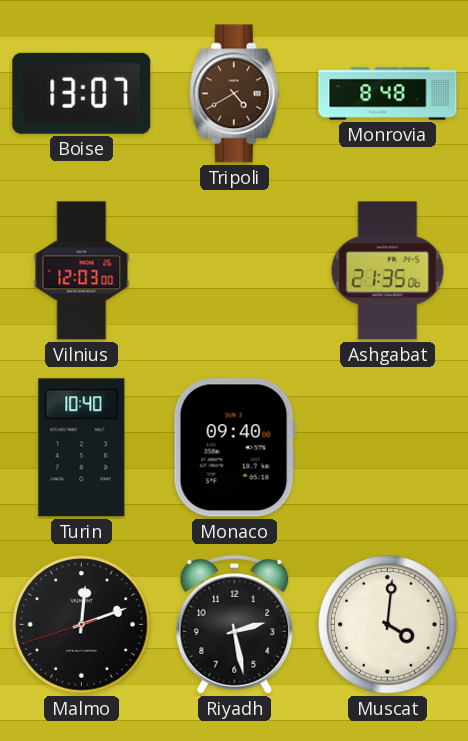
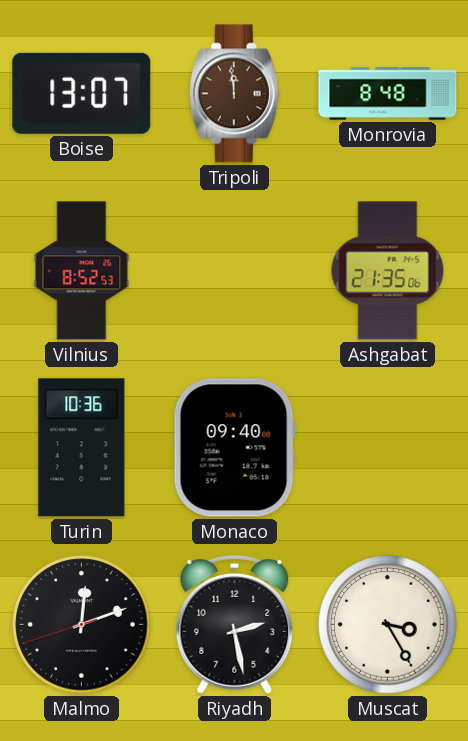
Tripoli: 4:40 -> 11:59 (234, 94)
Vilnius: 12:03 -> 8:52 (82, 271)
Turin: 10:40 -> 10:36 (82, 448)
Muscat: 4:01 -> 3:25 (388, 625)
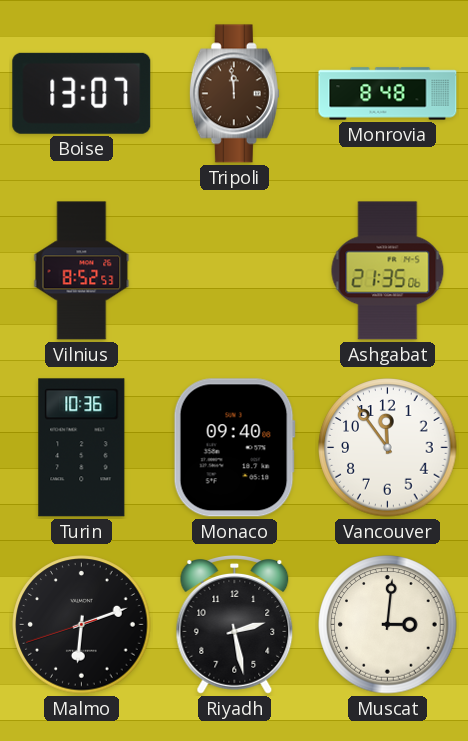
Vancouver: none -> 11:54 (388, 448)
Malmo: 12:11 -> 6:11 (82, 625)
Muscat: 3:25 -> 3:01 (388, 625)
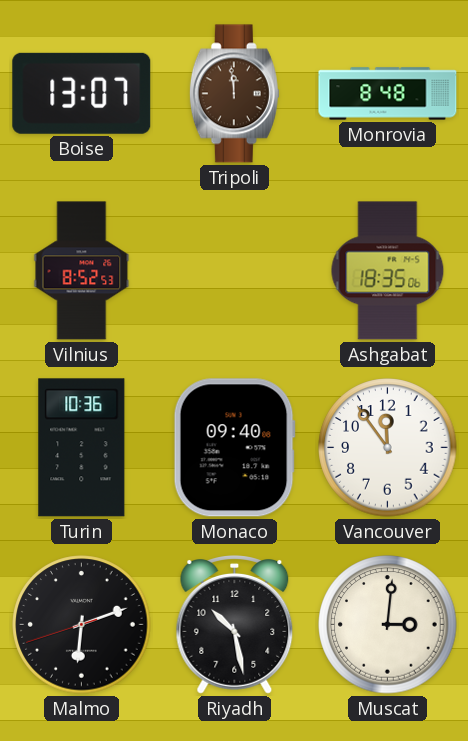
Ashgabat: 21:35 -> 18:35 (388, 271)
Riyadh: 2:28 -> 10:28 (235, 625)
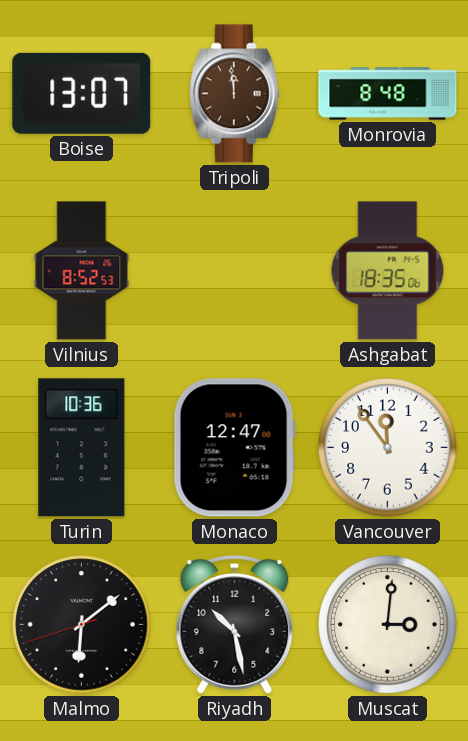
Monaco: 09:40 -> 12:47 (234, 448)
Malmo: 6:11 -> 6:08 (82, 625)
